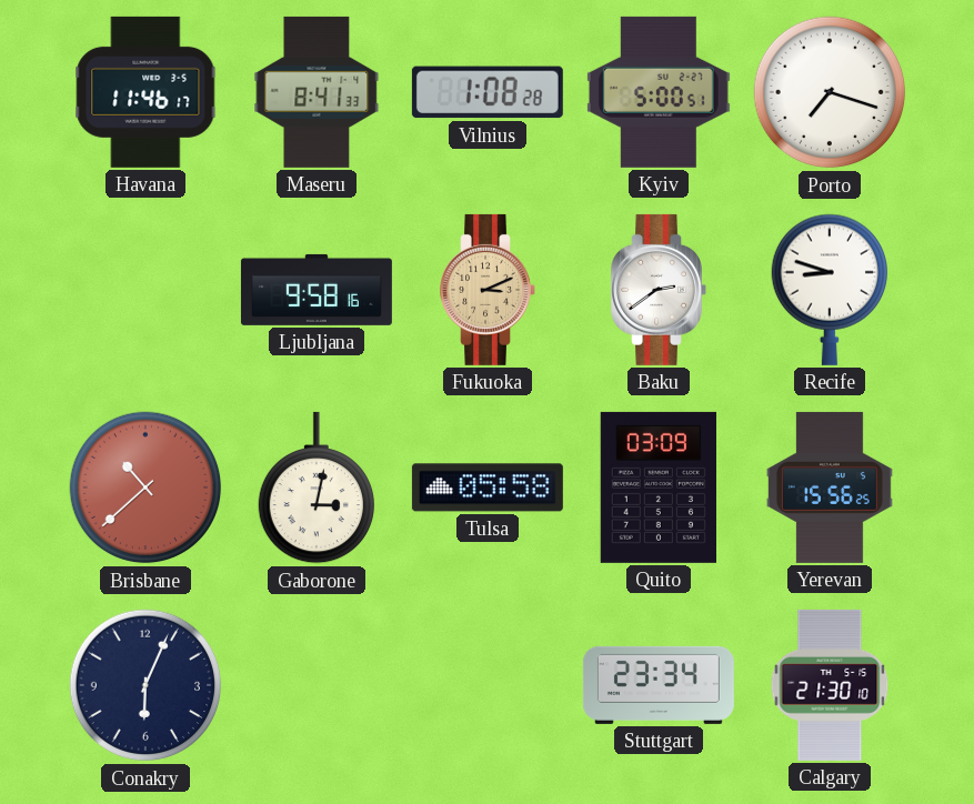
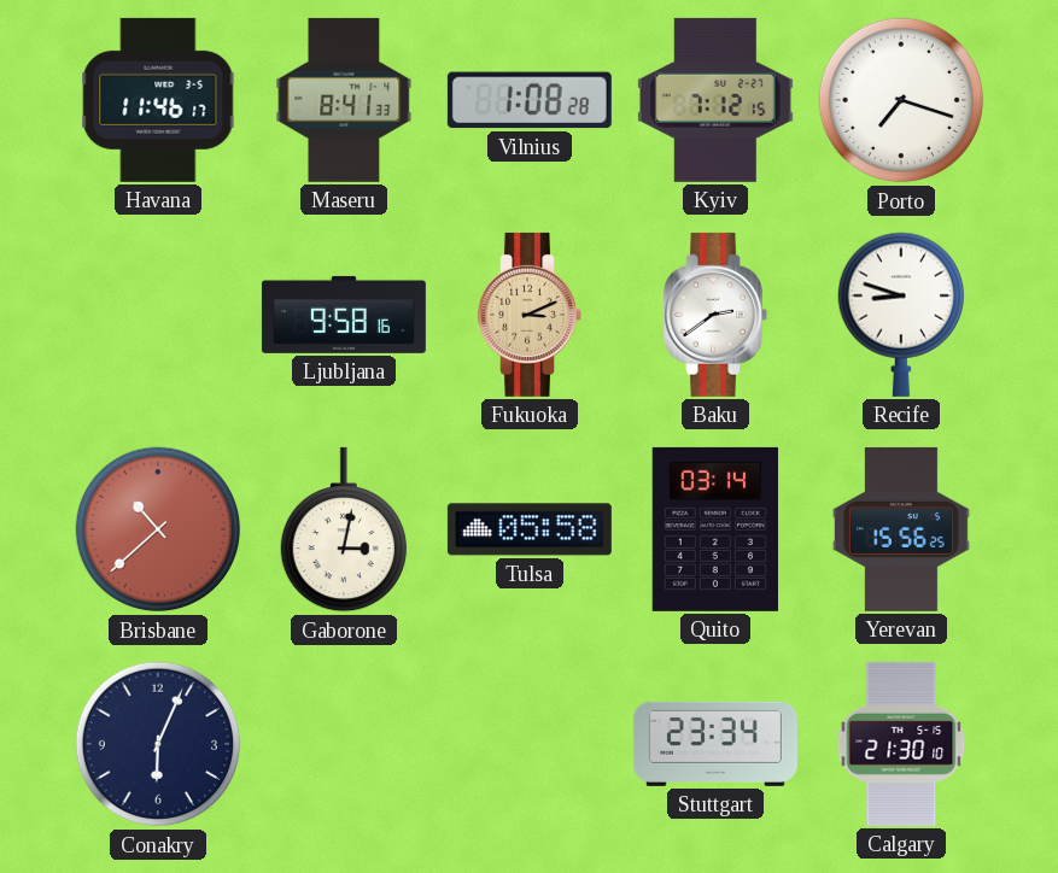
Kyiv: 5:00 -> 7:12 (715, 100)
Quito: 03:09 -> 03:14 (715, 529)
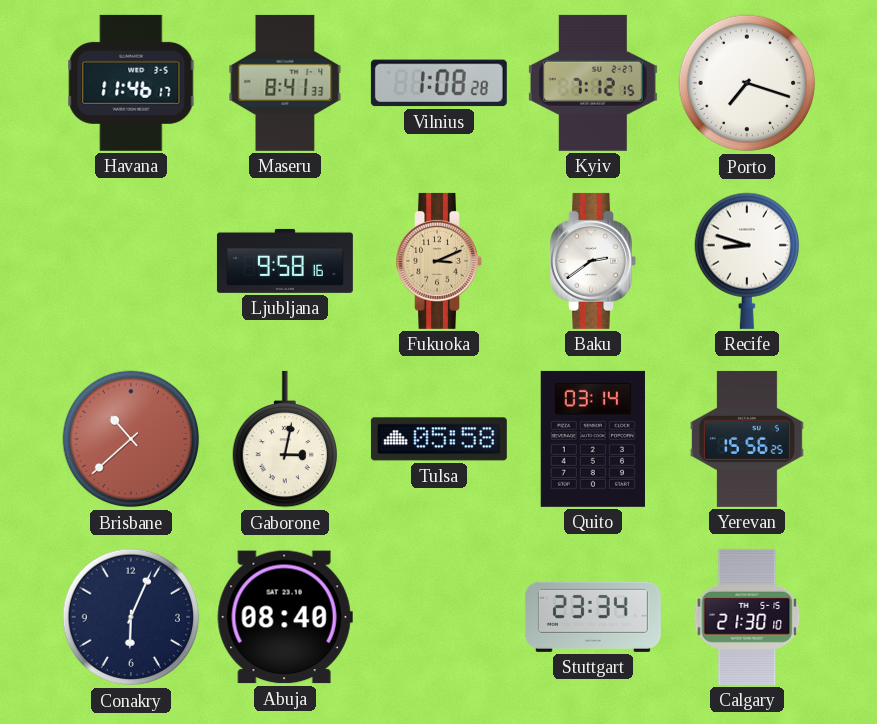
Abuja: none -> 08:40 (285, 617)
